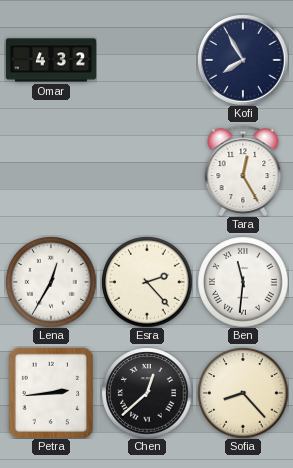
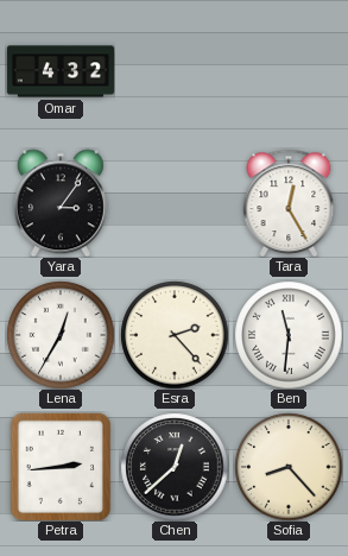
Kofi: 7:55 -> none (243, 60)
Yara: none -> 3:06 (61, 203)
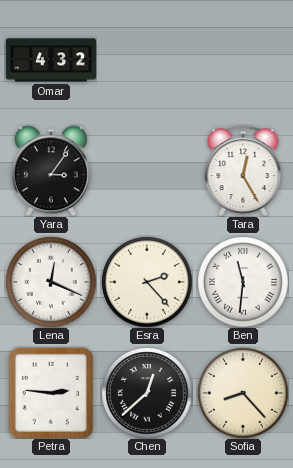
Lena: 12:35 -> 12:19 (51, 282)
Petra: 2:44 -> 2:46 (51, 393)
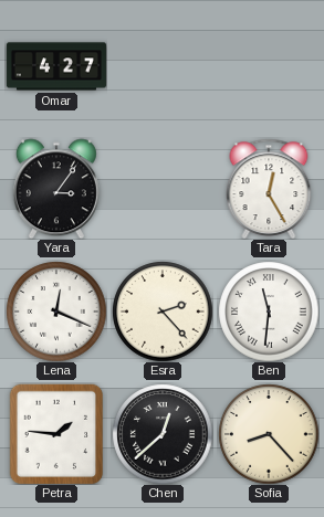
Omar: 4:32 -> 4:27 (56, 66)
Petra: 2:46 -> 1:46 (56, 434)
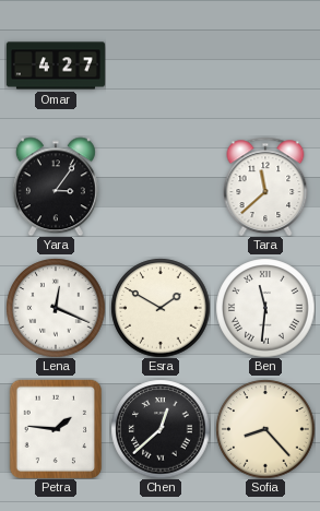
Tara: 12:25 -> 11:38 (265, 187)
Esra: 2:23 -> 1:50 (161, 308)
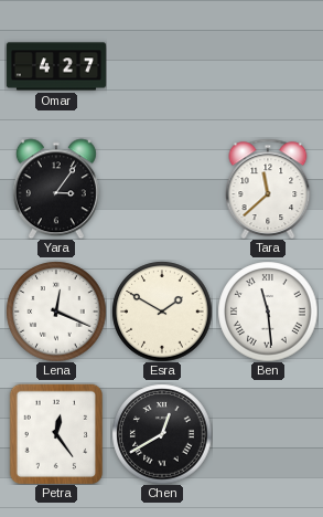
Ben: 11:31 -> 11:29 (268, 312)
Petra: 1:46 -> 12:24 (56, 434)
Chen: 12:38 -> 12:40 (162, 434)
Sofia: 8:23 -> none (265, 429)
